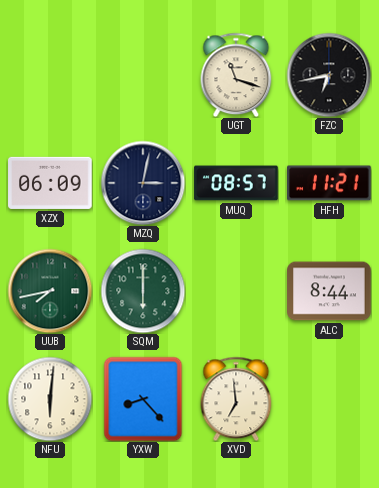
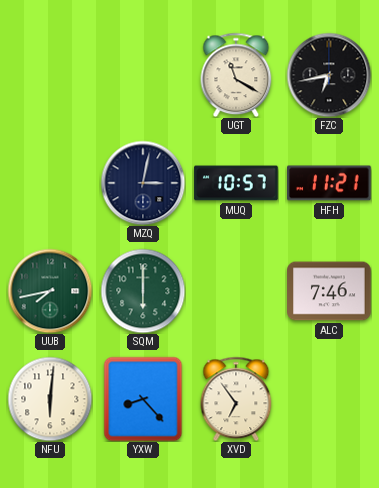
UGT: 11:18 -> 11:20 (236, 75)
XZX: 06:09 -> none (50, 183)
MUQ: 08:57 -> 10:57 (236, 183)
ALC: 8:44 -> 7:46 (329, 291)
XVD: 6:59 -> 6:54 (236, 399)
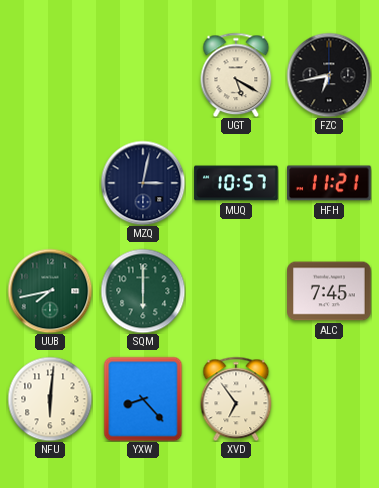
UGT: 11:20 -> 5:20 (236, 75)
ALC: 7:46 -> 7:45 (329, 291)
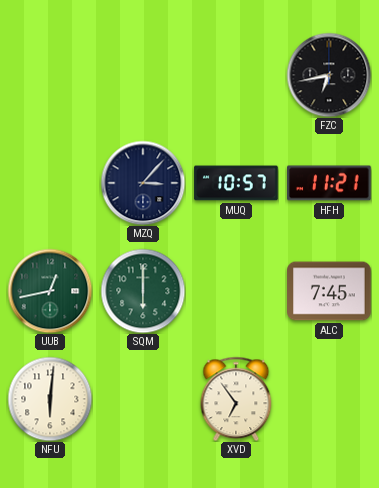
UGT: 5:20 -> none (236, 75)
MZQ: 3:02 -> 3:07 (143, 183)
UUB: 7:43 -> 12:43 (50, 291)
YXW: 8:23 -> none (143, 399)
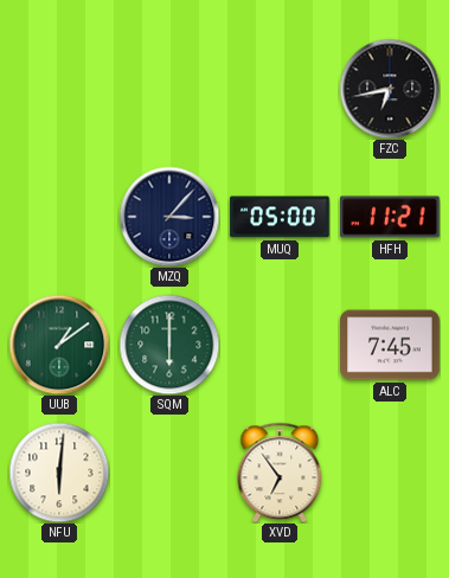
MUQ: 10:57 -> 05:00 (280, 217)
UUB: 12:43 -> 1:09 (59, 345)
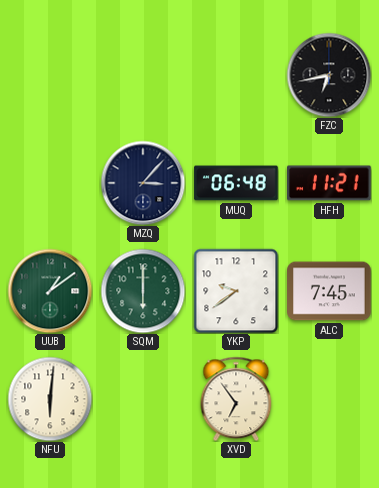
MUQ: 05:00 -> 06:48 (236, 183)
YKP: none -> 9:39 (236, 291)
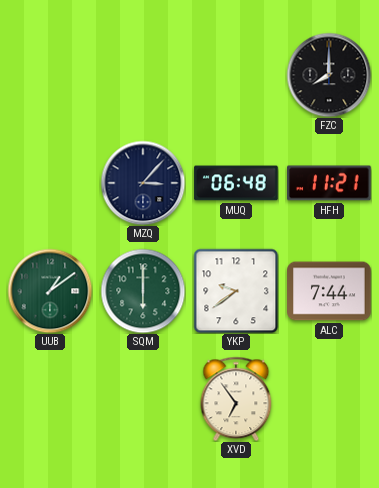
FZC: 6:43 -> 8:00 (329, 75)
ALC: 7:45 -> 7:44 (329, 291)
NFU: 6:01 -> none (50, 399)
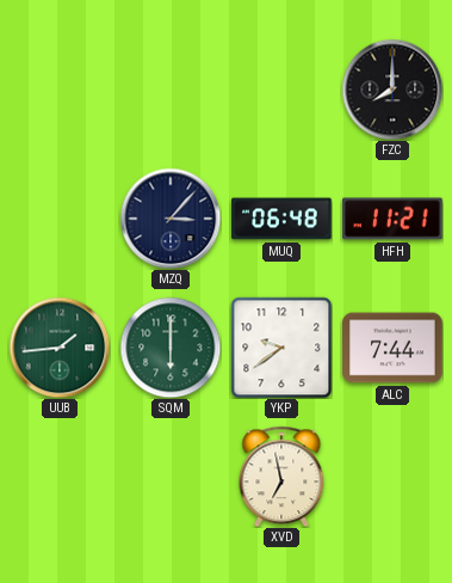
UUB: 1:09 -> 1:44 (60, 348)
XVD: 6:54 -> 6:58 (281, 477)
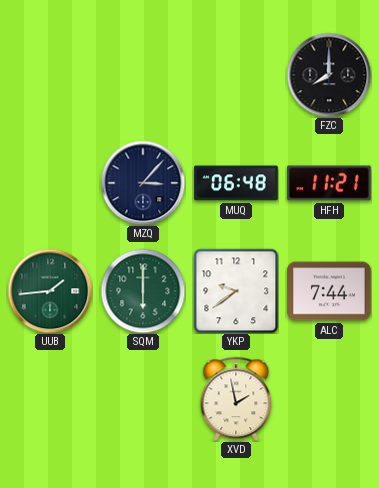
XVD: 6:58 -> 1:58 (236, 399)
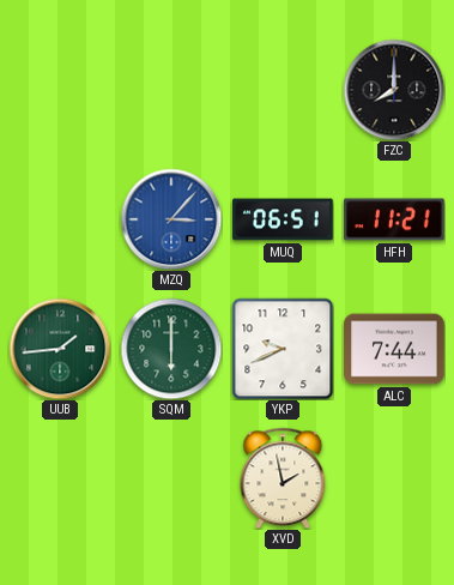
MZQ dial: navy -> blue (171, 219)
MUQ: 06:48 -> 06:51 (283, 219)
YKP: 9:39 -> 9:41 (283, 349)
